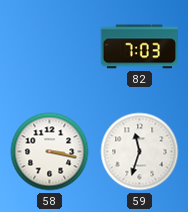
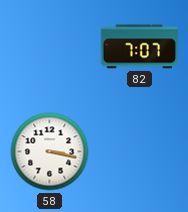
82: 7:03 -> 7:07 (140, 47)
59: 11:33 -> none (140, 152)
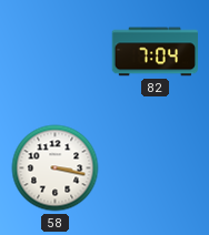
82: 7:07 -> 7:04 (156, 52)
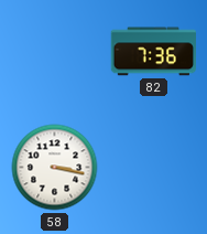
82: 7:04 -> 7:36 (154, 52)
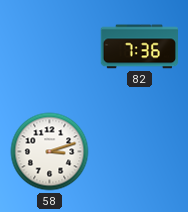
58: 3:17 -> 3:12 (50, 152)
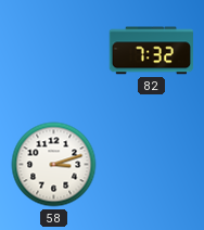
82: 7:36 -> 7:32 (152, 51)
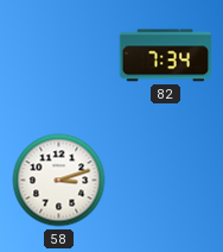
82: 7:32 -> 7:34 (166, 56)
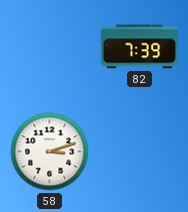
82: 7:34 -> 7:39 (140, 47)
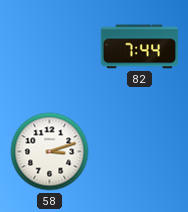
82: 7:39 -> 7:44 (140, 47)
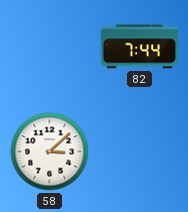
58: 3:12 -> 3:08 (50, 152)
